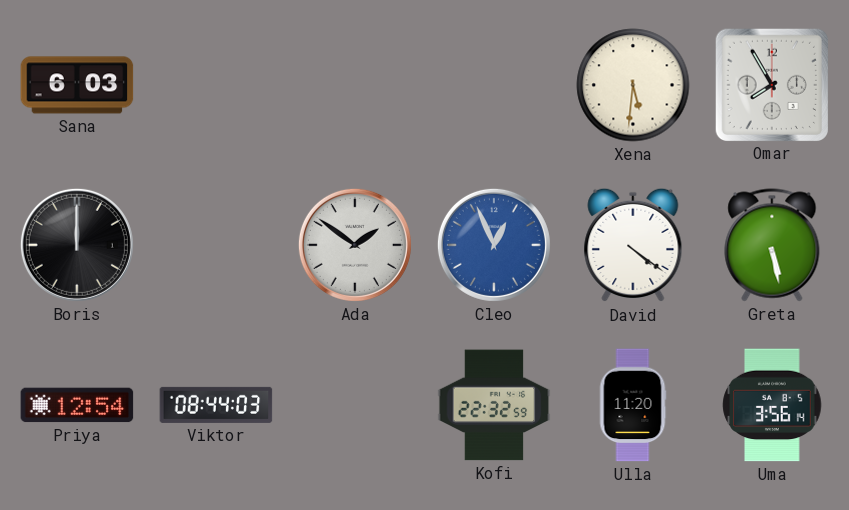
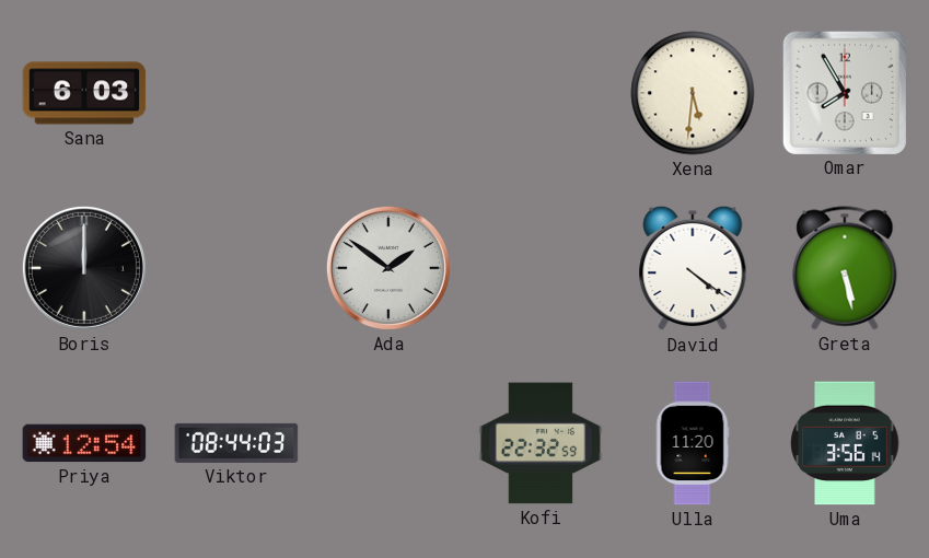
Cleo: 12:56 -> none (494, 245)
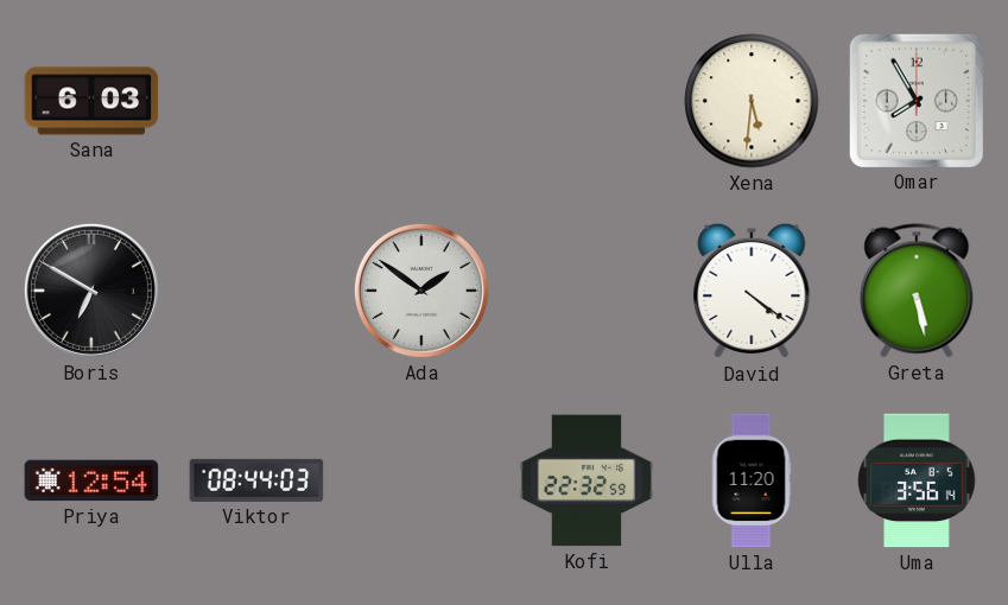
Boris: 12:00 -> 6:50 (91, 291)
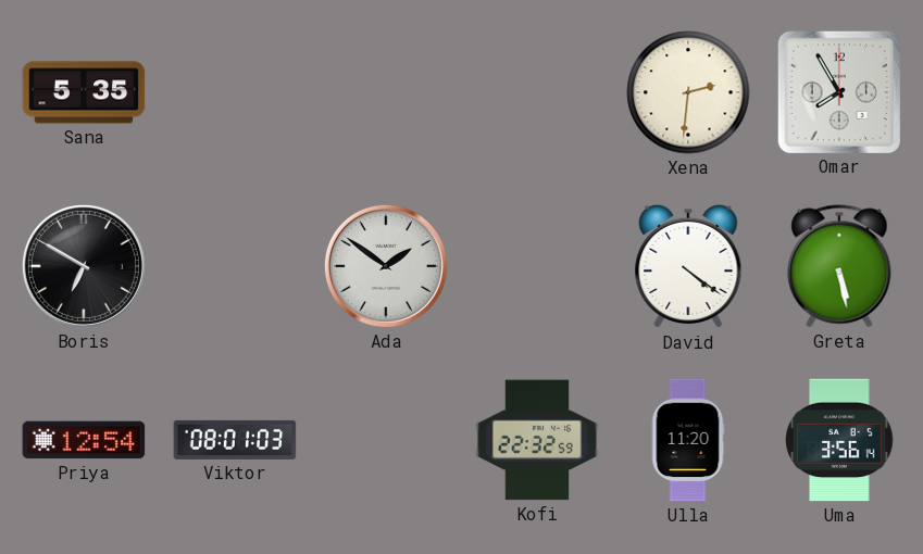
Sana: 6:03 -> 5:35 (84, 92)
Xena: 5:31 -> 2:31 (688, 92)
Viktor: 08:44 -> 08:01 (235, 440)
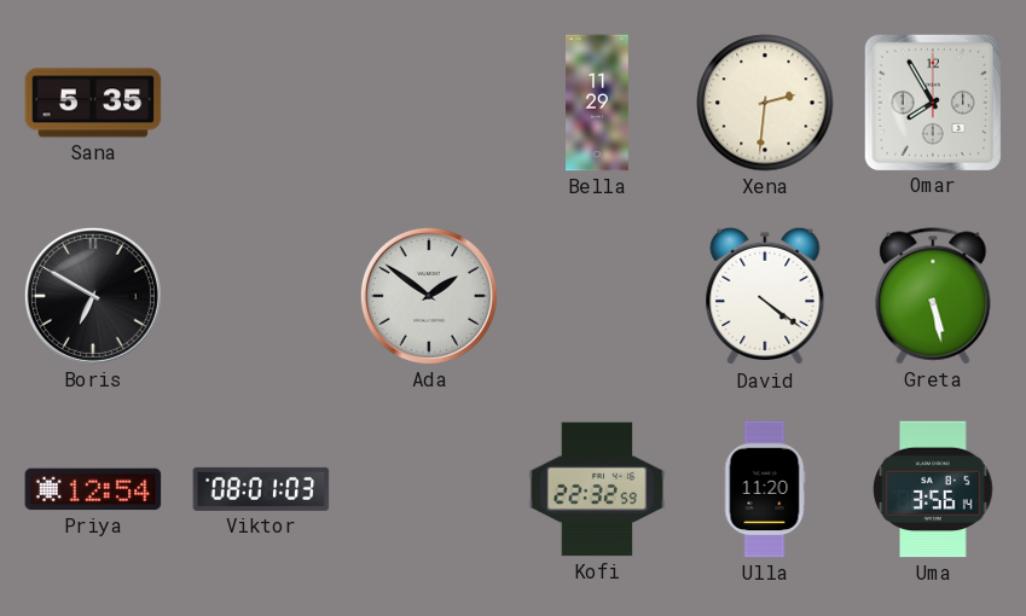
Bella: none -> 11:29 (598, 103)
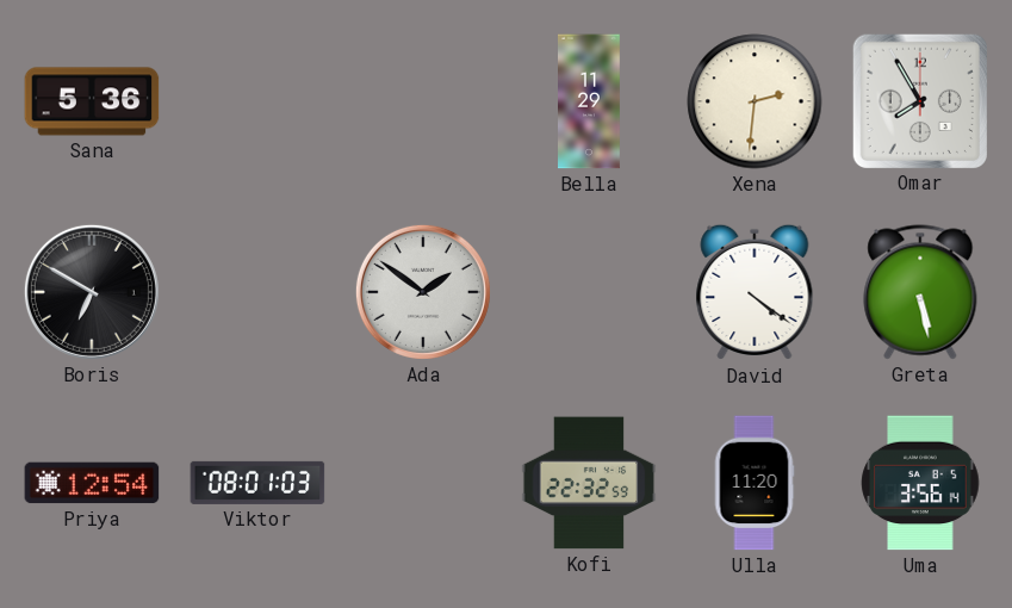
Sana: 5:35 -> 5:36 (92, 101)
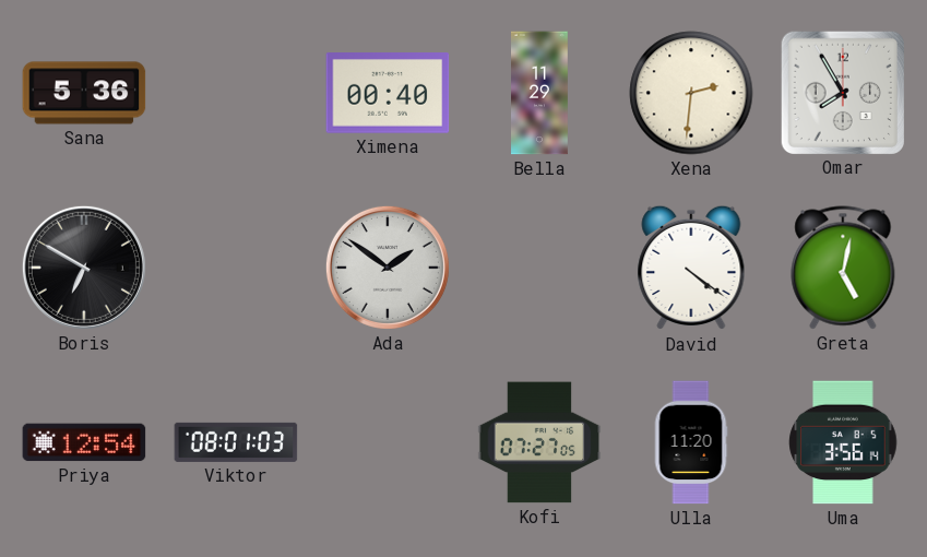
Ximena: none -> 00:40 (388, 94)
Greta: 5:28 -> 5:02 (843, 268)
Kofi: 22:32 -> 07:27 (539, 442)
